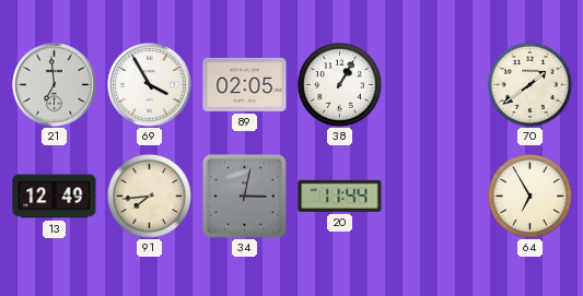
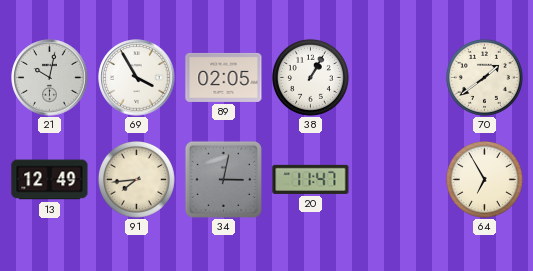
21: 6:59 -> 10:02 (50, 78)
20: 11:44 -> 11:47 (311, 179)
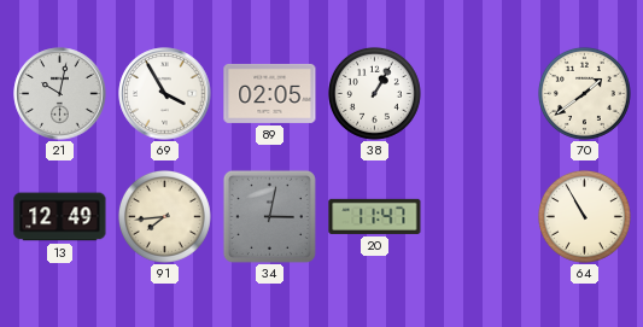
64: 6:55 -> 10:55 (584, 216)
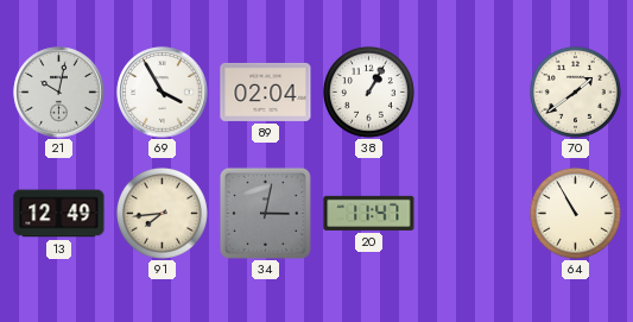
89: 02:05 -> 02:04 (266, 91)
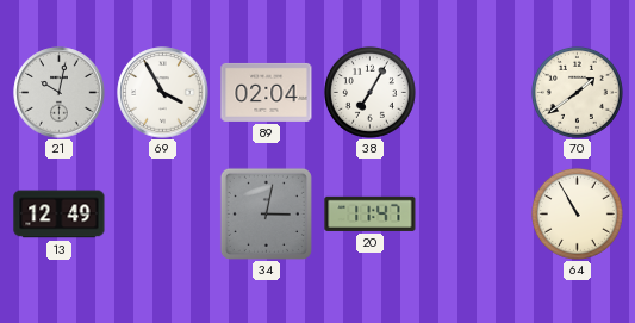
38: 1:05 -> 7:05 (369, 92)
91: 7:44 -> none (162, 213)
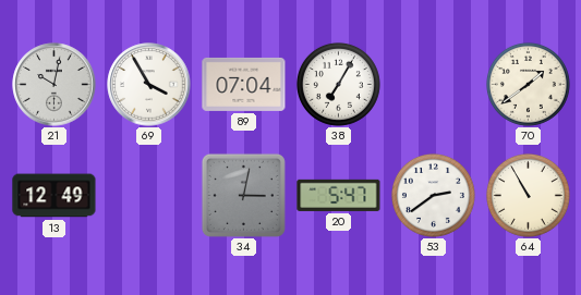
89: 02:04 -> 07:04 (244, 84)
20: 11:47 -> 5:47 (339, 195)
53: none -> 2:39 (433, 195)
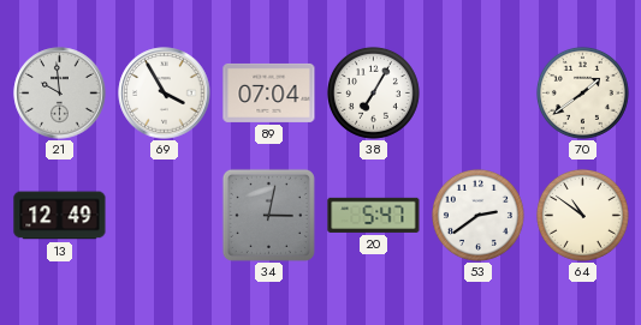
21: 10:02 -> 9:59 (60, 94)
64: 10:55 -> 10:51 (582, 215)
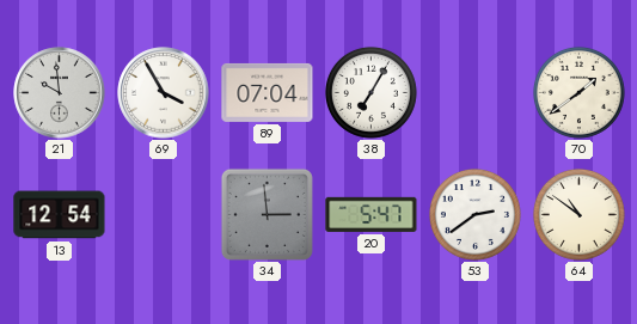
13: 12:49 -> 12:54 (60, 215)
34: 3:02 -> 2:59 (267, 214)
